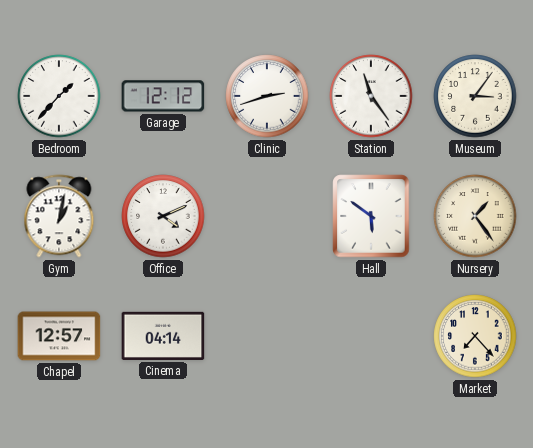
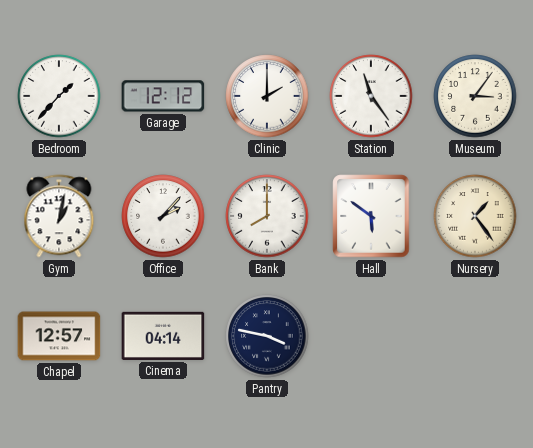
Clinic: 2:42 -> 2:00 (267, 96)
Office: 4:11 -> 2:07 (163, 216)
Bank: none -> 8:00 (267, 216)
Pantry: none -> 3:47 (267, 336)
Market: 7:23 -> none (475, 336)
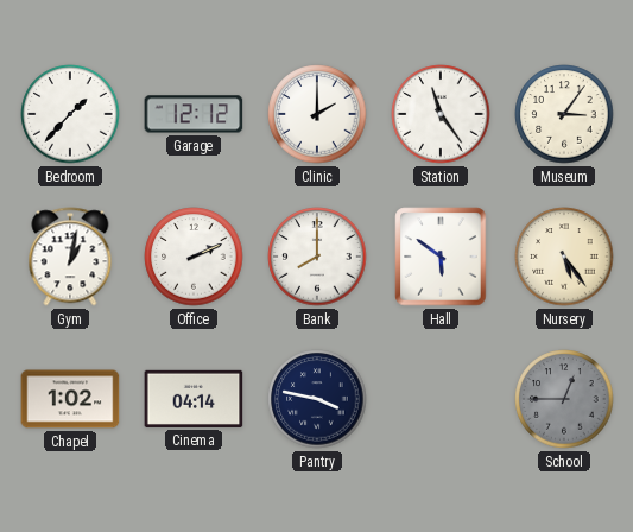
Office: 2:07 -> 2:11 (194, 256)
Nursery: 1:24 -> 5:24 (564, 256)
Chapel: 12:57 -> 1:02 (70, 399)
School: none -> 12:45 (564, 399)
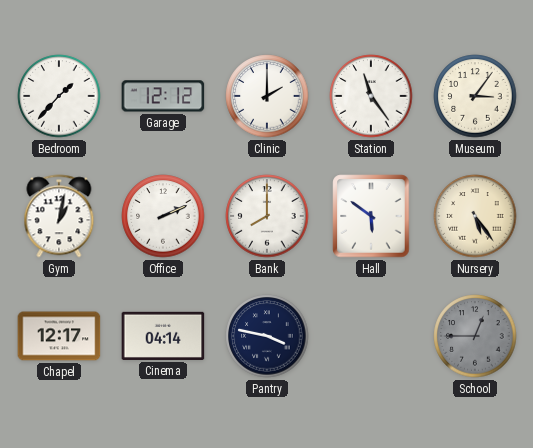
Chapel: 1:02 -> 12:17 (59, 336)
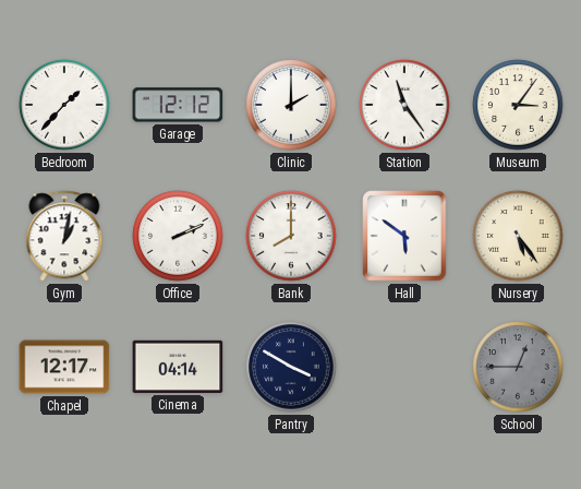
Pantry: 3:47 -> 3:50 (291, 367)
